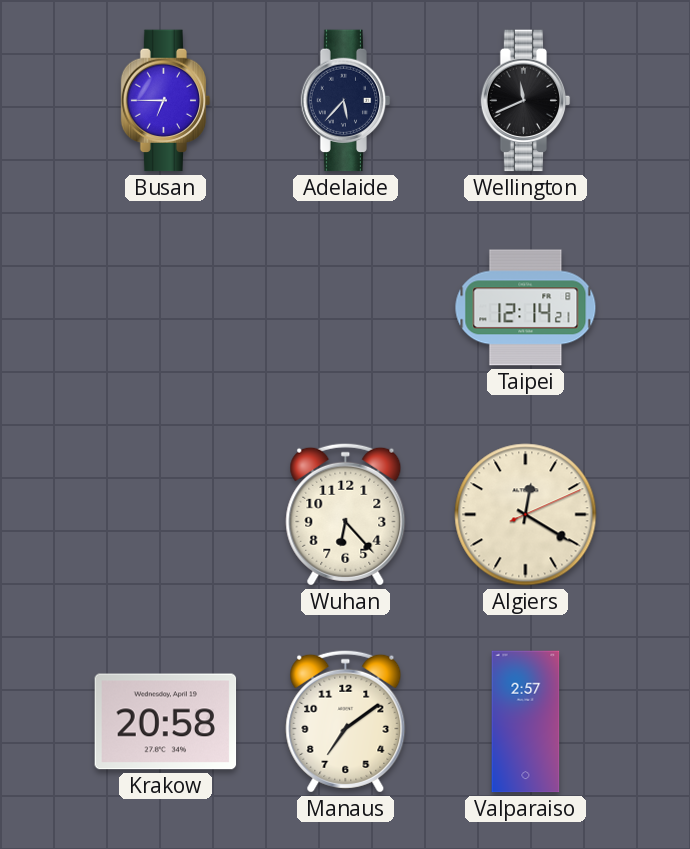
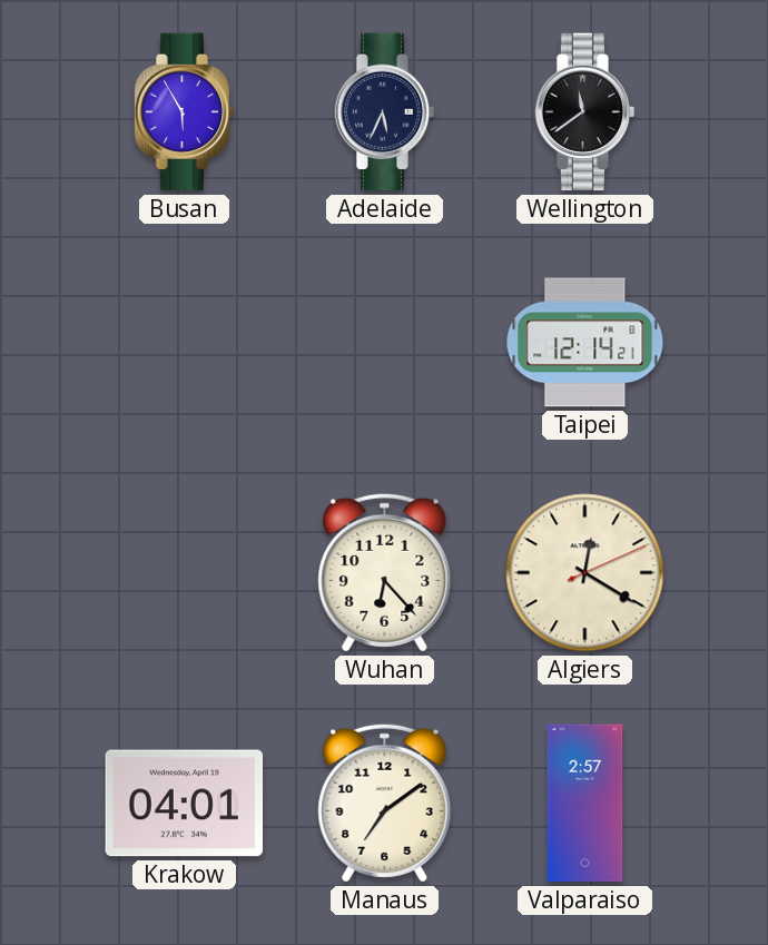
Busan: 6:45 -> 5:55 (185, 112)
Adelaide: 5:37 -> 5:34 (385, 112)
Wellington: 11:41 -> 11:39 (585, 112)
Krakow: 20:58 -> 04:01 (185, 804)
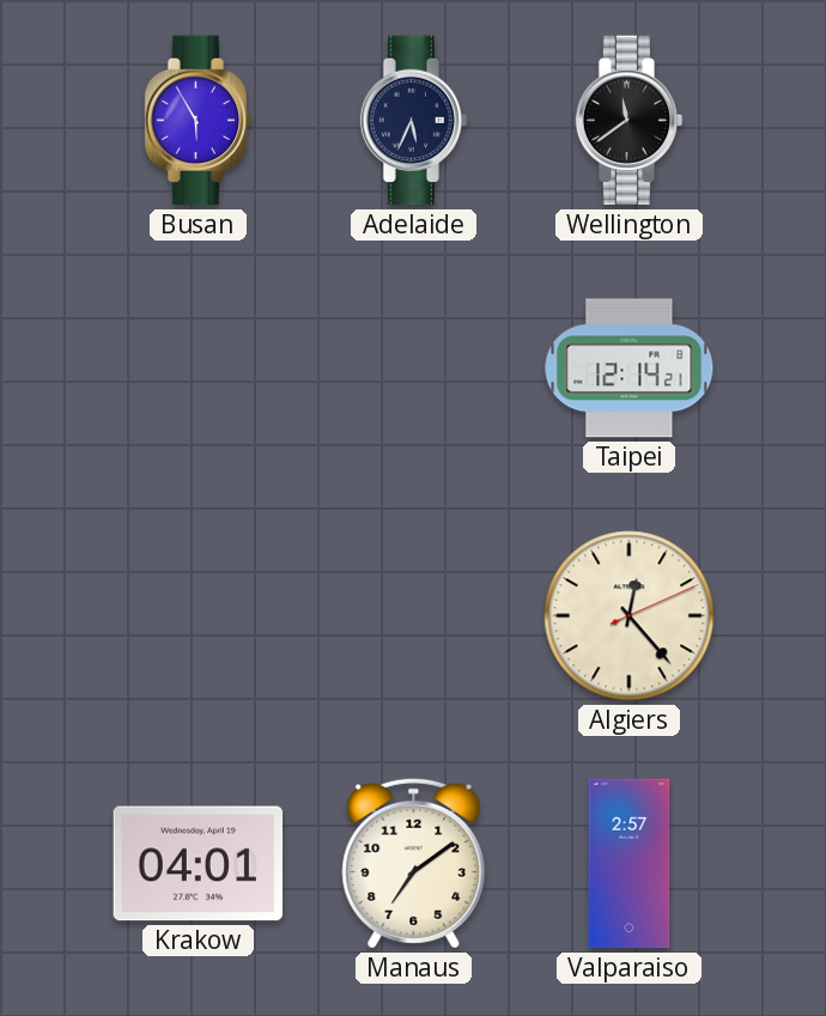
Wuhan: 6:23 -> none (385, 572)
Algiers: 12:20 -> 12:23 (630, 616)
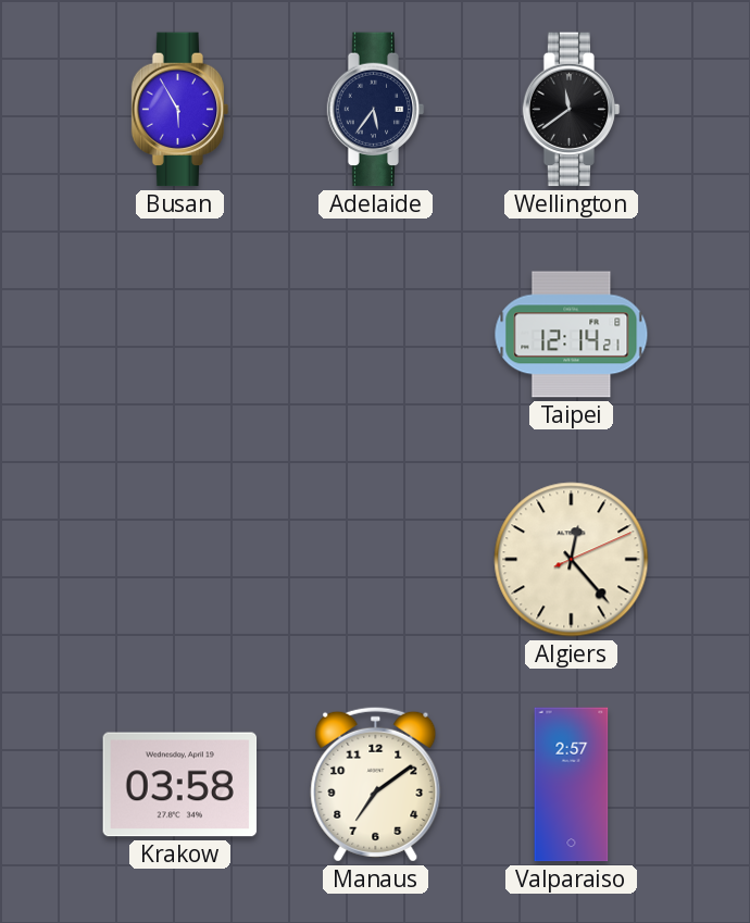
Adelaide: 5:34 -> 5:36 (376, 110)
Krakow: 04:01 -> 03:58 (180, 785)
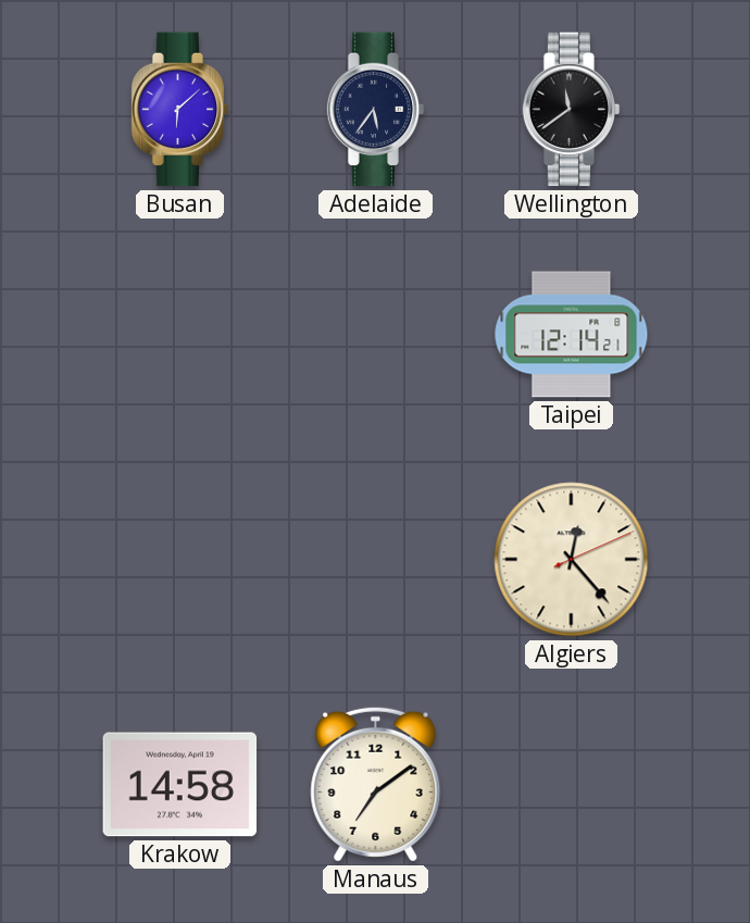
Busan: 5:55 -> 6:08 (180, 110)
Krakow: 03:58 -> 14:58 (180, 785)
Valparaiso: 2:57 -> none (572, 785)
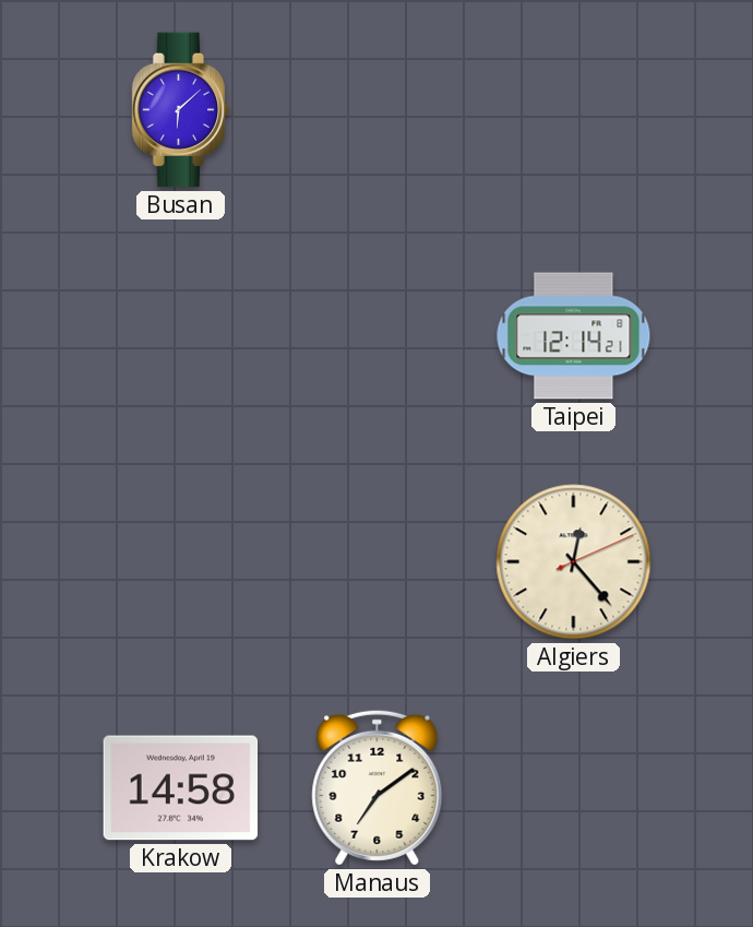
Adelaide: 5:36 -> none (376, 110)
Wellington: 11:39 -> none (572, 110)
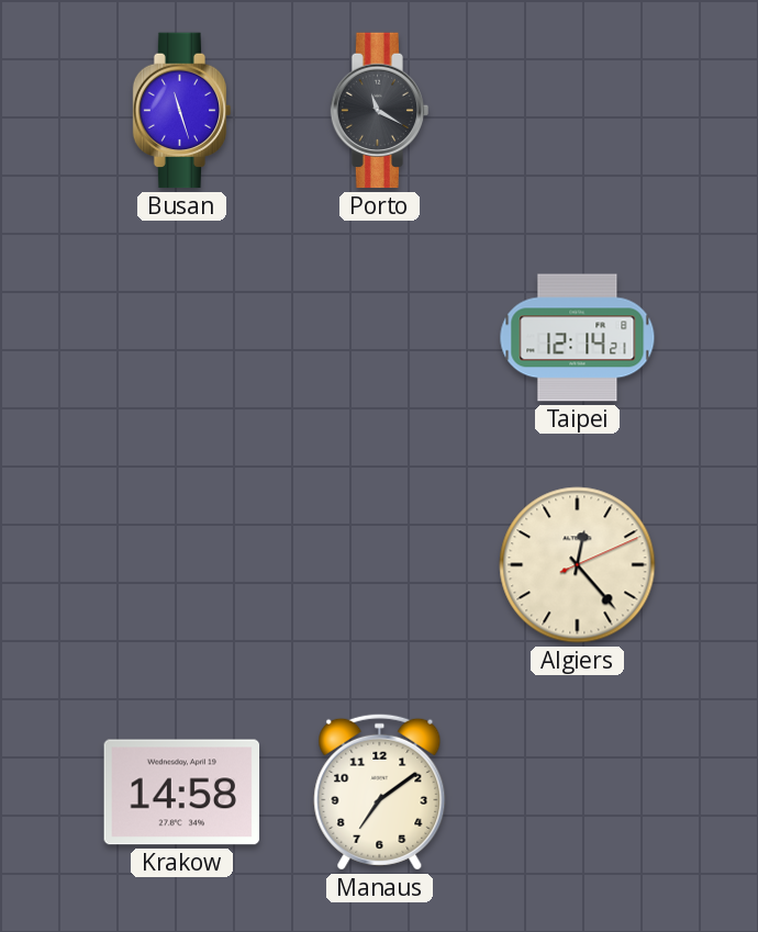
Busan: 6:08 -> 11:27 (182, 111)
Porto: none -> 11:20 (380, 111)
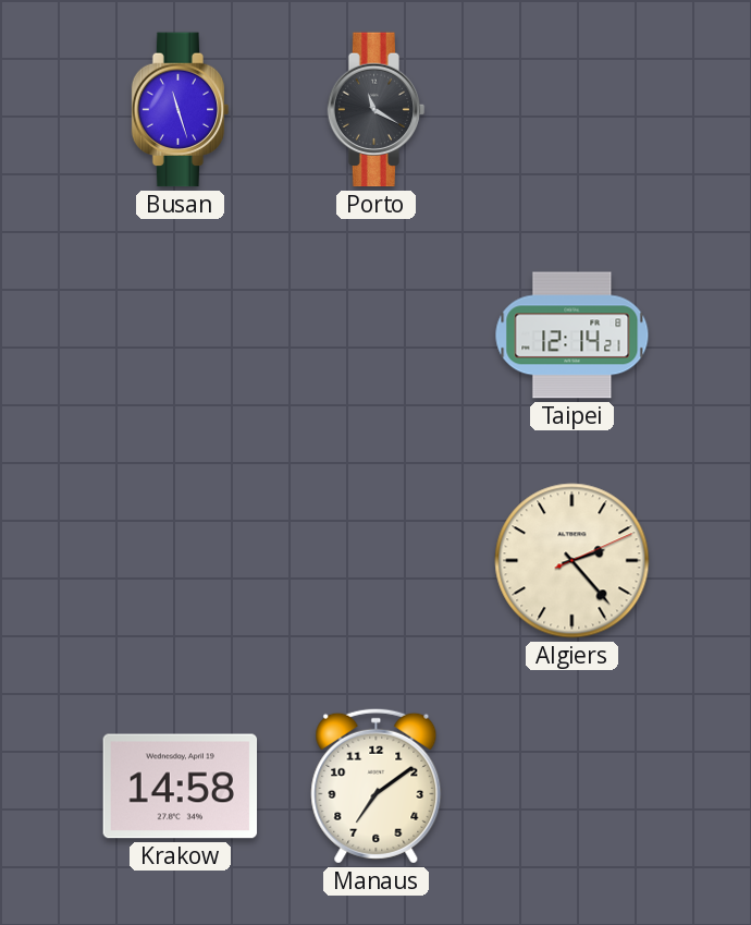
Algiers: 12:23 -> 2:23 (573, 561)
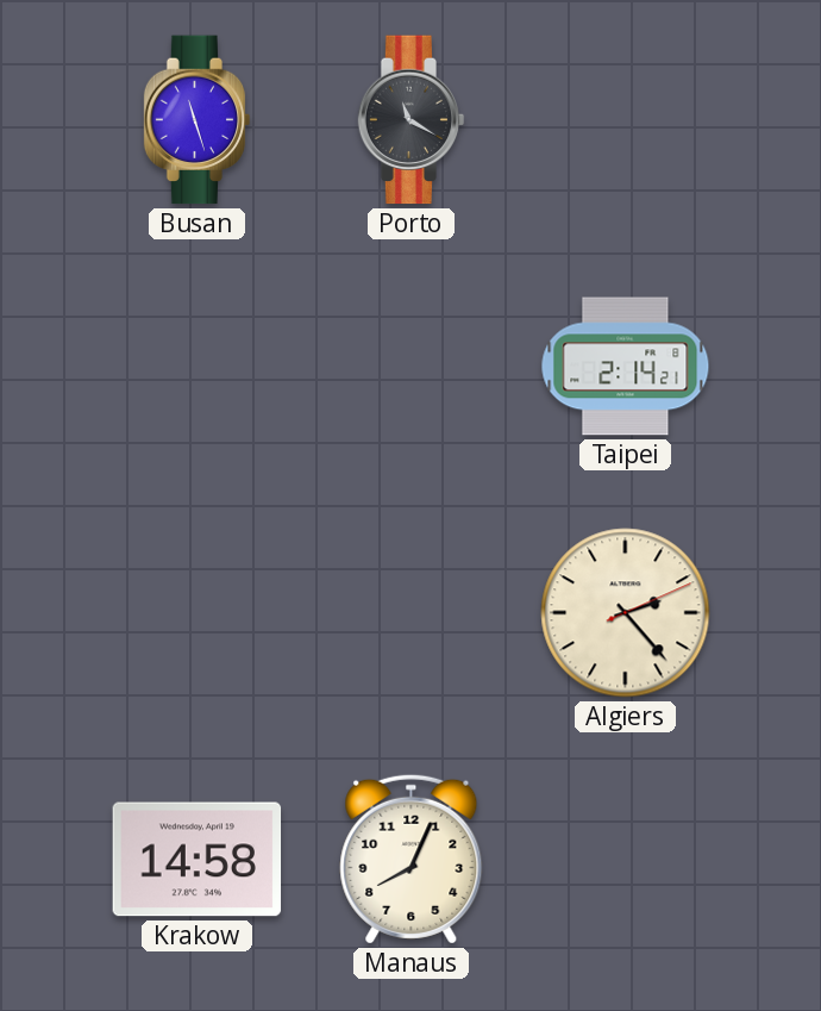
Taipei: 12:14 -> 2:14 (626, 367)
Manaus: 7:09 -> 8:04 (412, 859)
